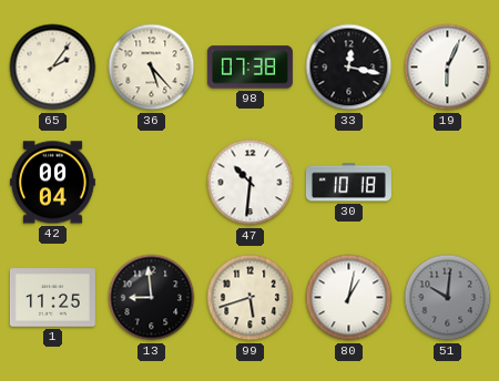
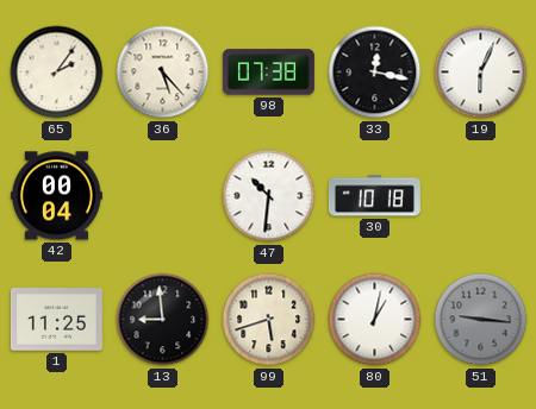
51: 10:01 -> 9:16 (481, 320)
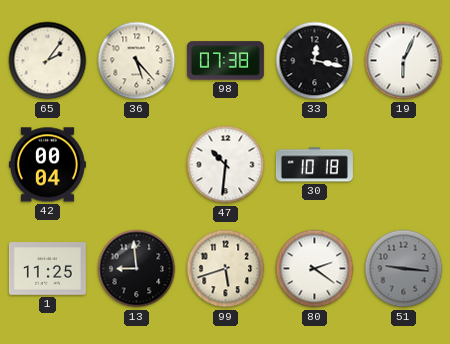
80: 1:02 -> 2:21 (315, 269)
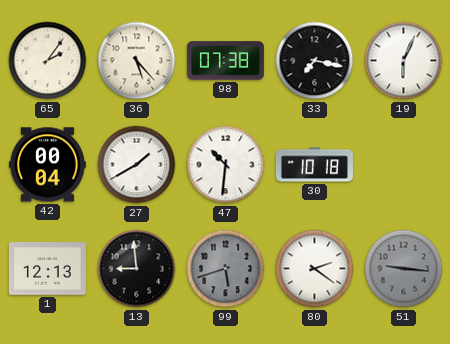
33: 12:17 -> 7:17 (315, 61)
27: none -> 1:40 (137, 165)
1: 11:25 -> 12:13 (47, 269)
99 dial: cream -> grey (226, 269)
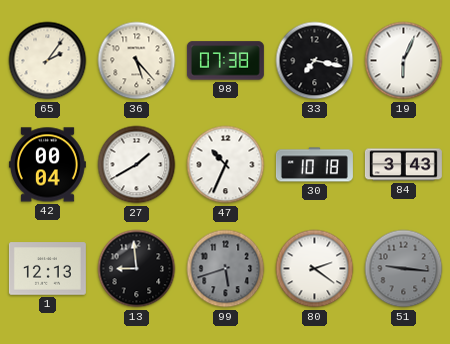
47: 10:31 -> 10:34 (226, 165)
84: none -> 3:43 (403, 165)
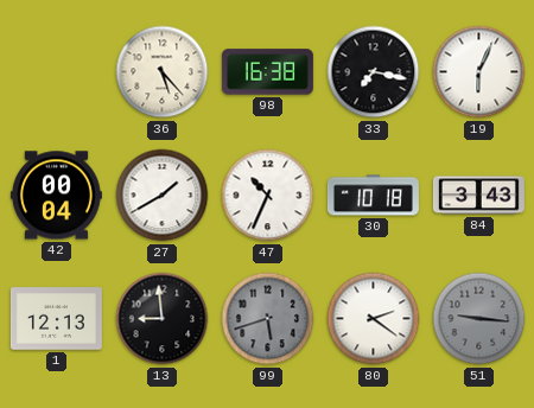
65: 2:06 -> none (48, 61)
98: 07:38 -> 16:38 (267, 72)
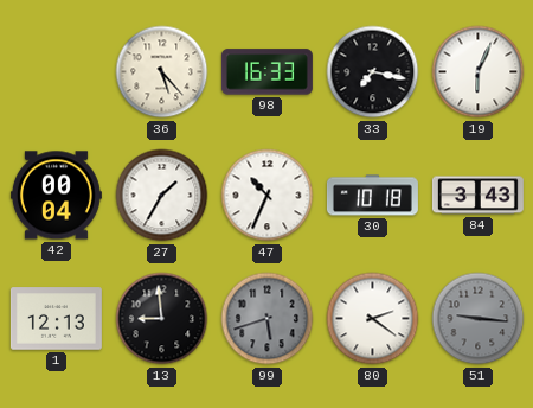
98: 16:38 -> 16:33 (266, 72)
27: 1:40 -> 1:35 (162, 196)
